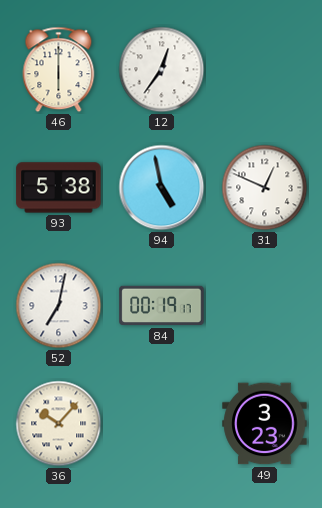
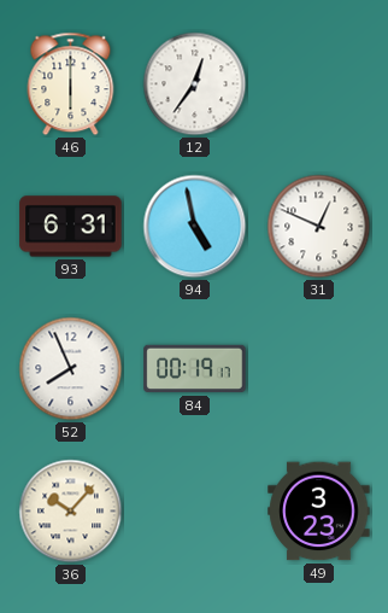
93: 5:38 -> 6:31 (71, 227)
52: 7:02 -> 7:56 (71, 369)
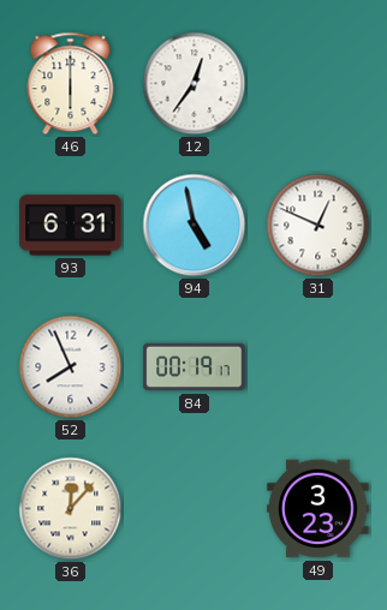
36: 10:07 -> 12:07 (71, 509)
